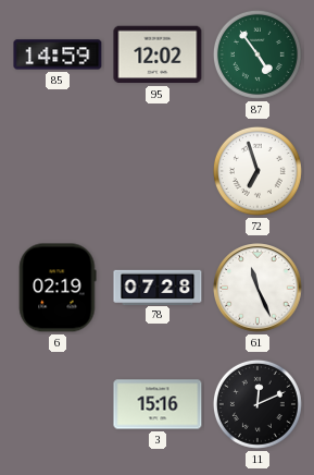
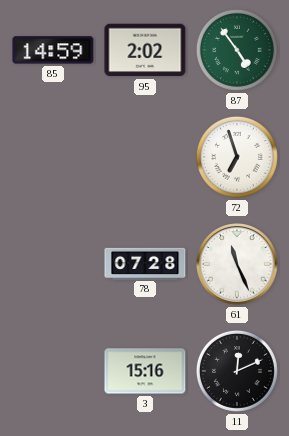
95: 12:02 -> 2:02 (145, 50)
6: 02:19 -> none (58, 288)
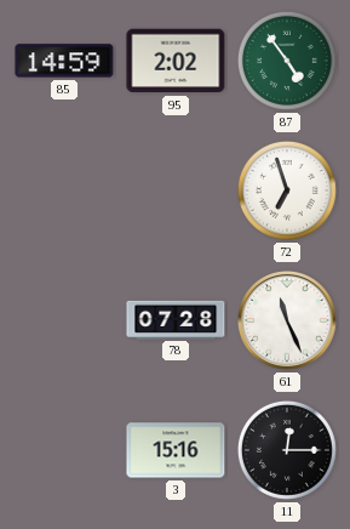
11: 12:11 -> 12:15 (287, 450)
